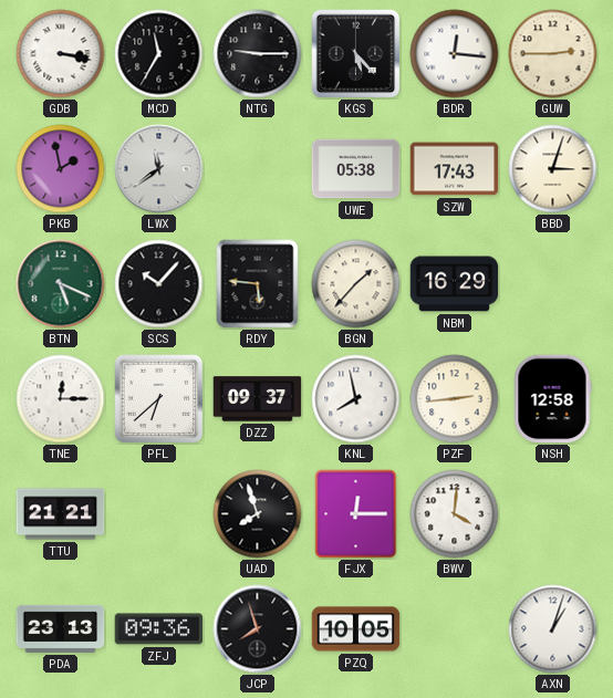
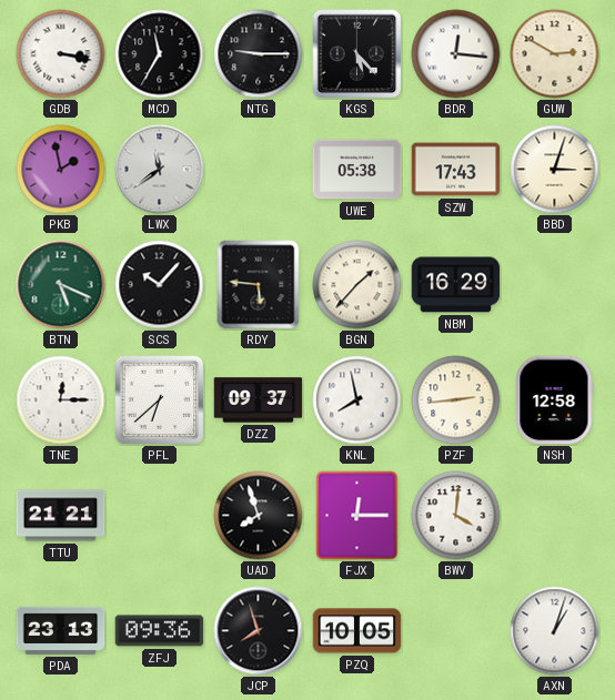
GUW: 2:45 -> 2:50 (555, 54)
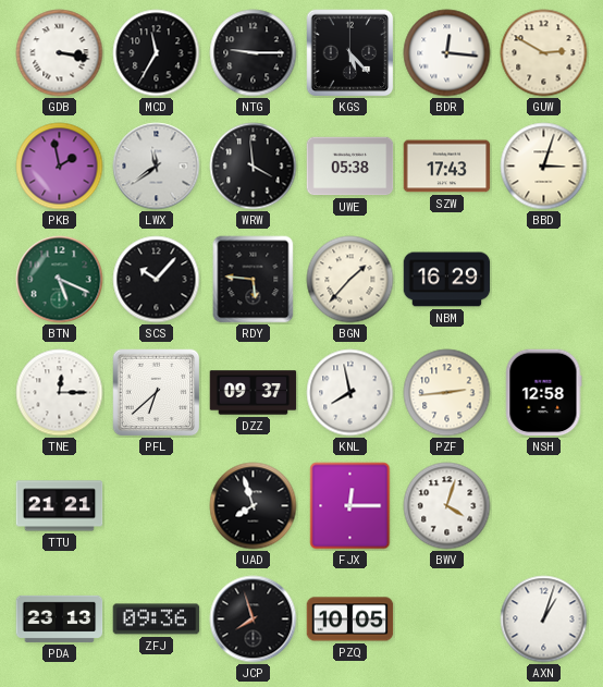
WRW: none -> 3:59 (254, 167)
BWV: 4:01 -> 4:03 (447, 506)
